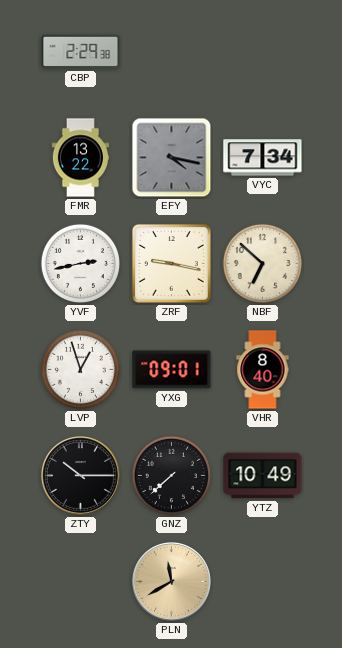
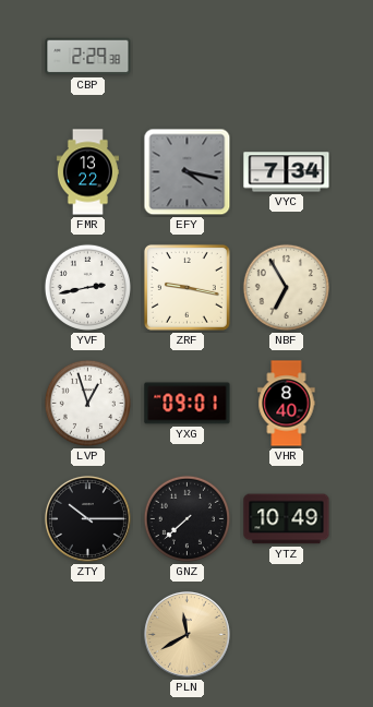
NBF: 6:52 -> 6:55 (286, 287)
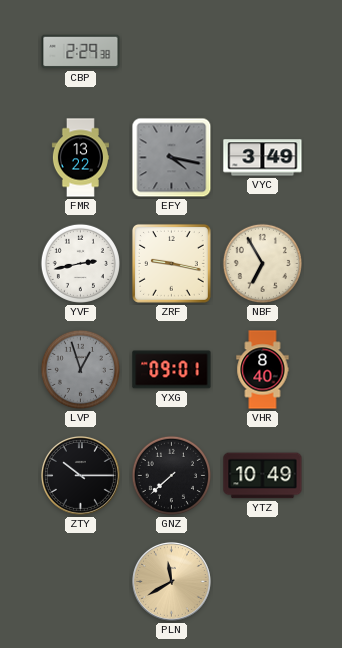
VYC: 7:34 -> 3:49 (263, 158)
LVP dial: white -> grey (80, 369)
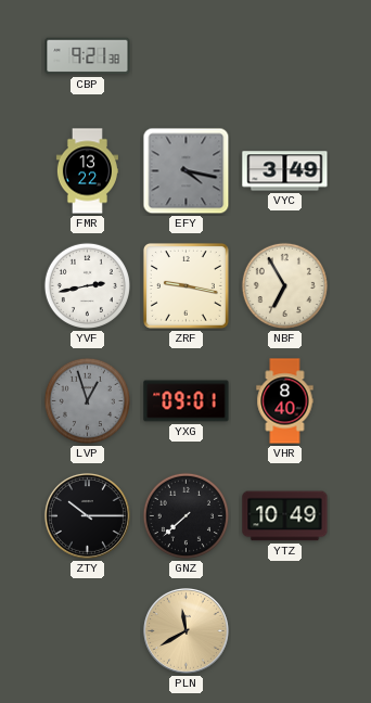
CBP: 2:29 -> 9:21 (88, 56)
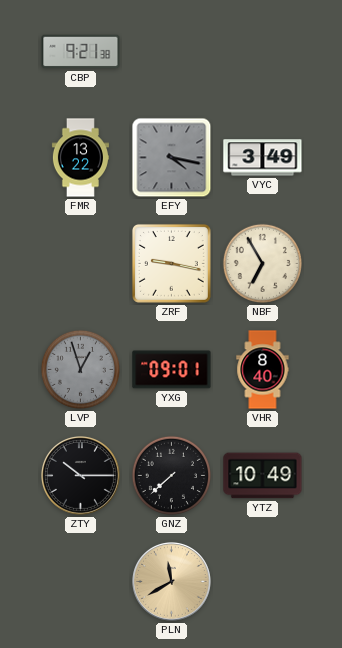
YVF: 2:43 -> none (87, 285)
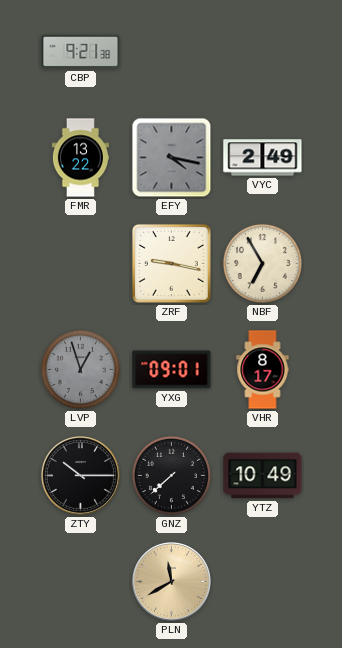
VYC: 3:49 -> 2:49 (263, 158)
VHR: 8:40 -> 8:17 (263, 370)
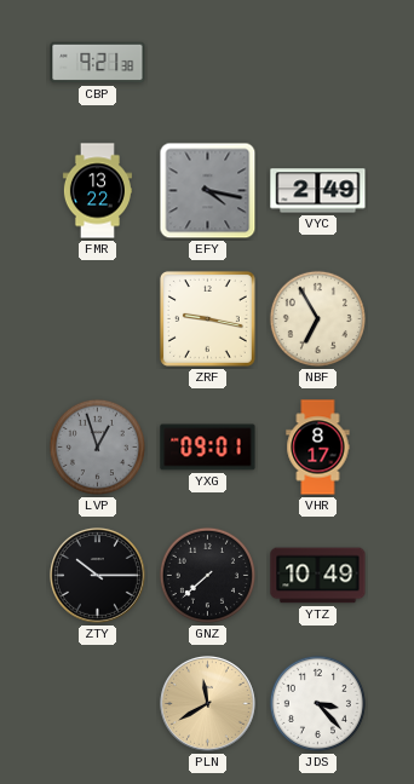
JDS: none -> 3:23 (317, 703)
